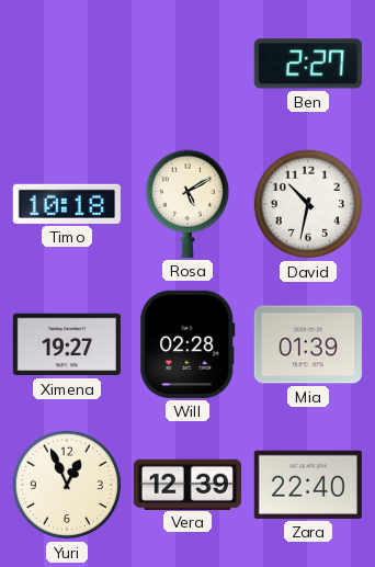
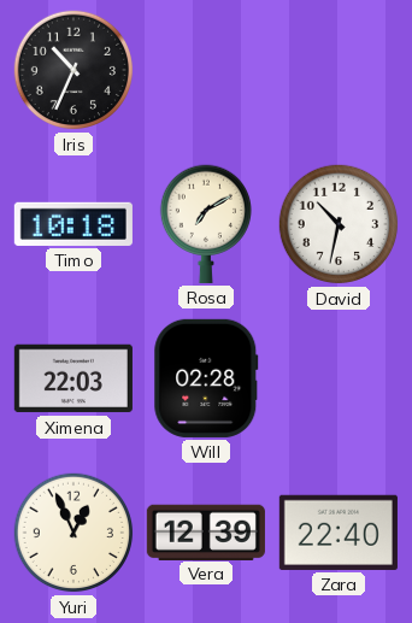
Iris: none -> 10:34 (73, 70)
Ben: 2:27 -> none (308, 64)
Rosa: 5:10 -> 7:10 (205, 224)
Ximena: 19:27 -> 22:03 (73, 378)
Mia: 01:39 -> none (308, 344)
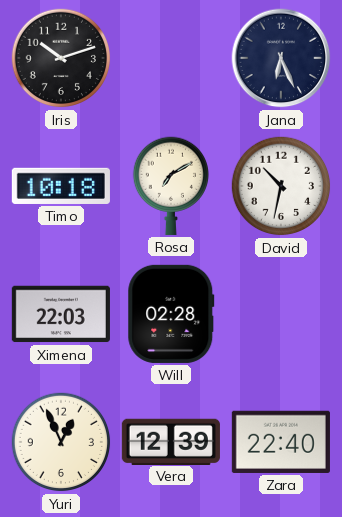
Iris: 10:34 -> 10:12 (61, 58)
Jana: none -> 6:26 (281, 58)
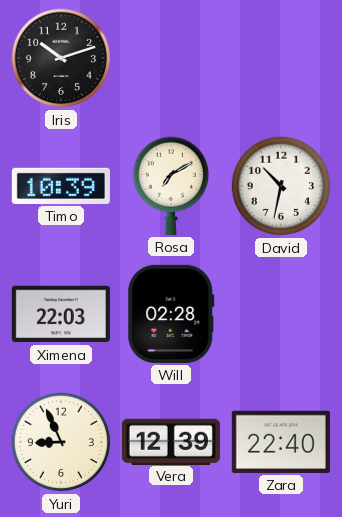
Jana: 6:26 -> none (281, 58)
Timo: 10:18 -> 10:39 (61, 186)
Yuri: 12:56 -> 8:56 (61, 442)
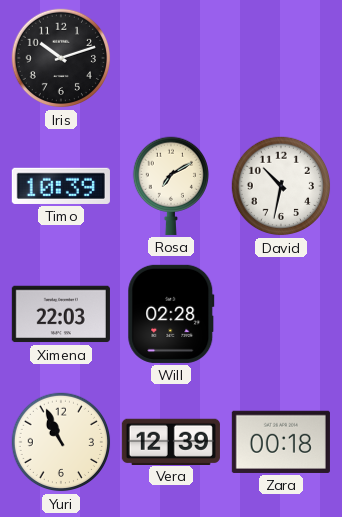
Yuri: 8:56 -> 10:56 (61, 442)
Zara: 22:40 -> 00:18 (281, 442)
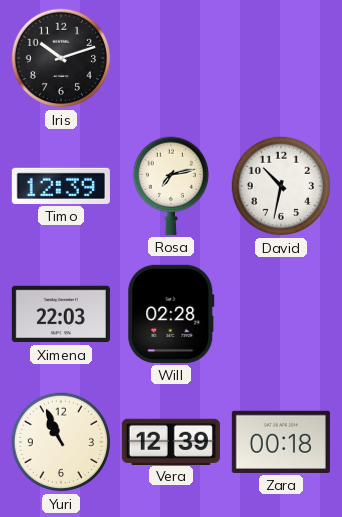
Timo: 10:39 -> 12:39 (61, 186)
Rosa: 7:10 -> 7:13 (170, 186)
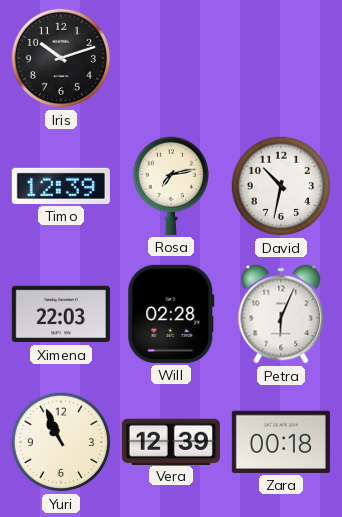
Petra: none -> 6:04 (281, 314)
